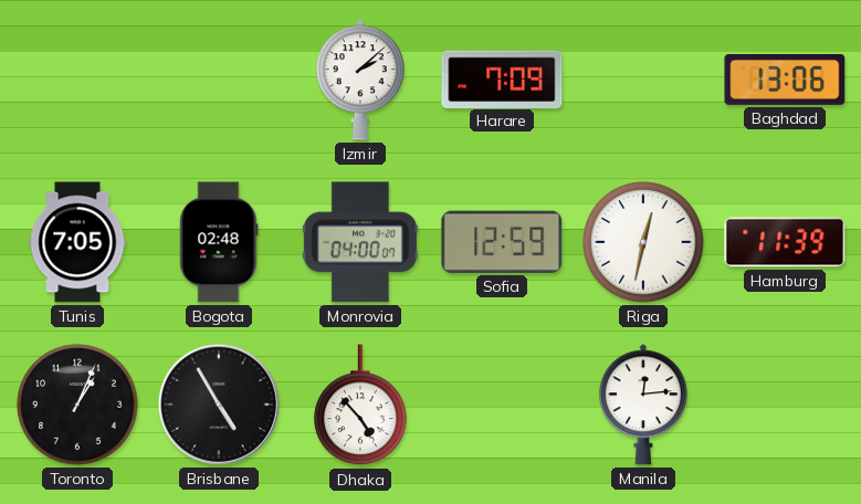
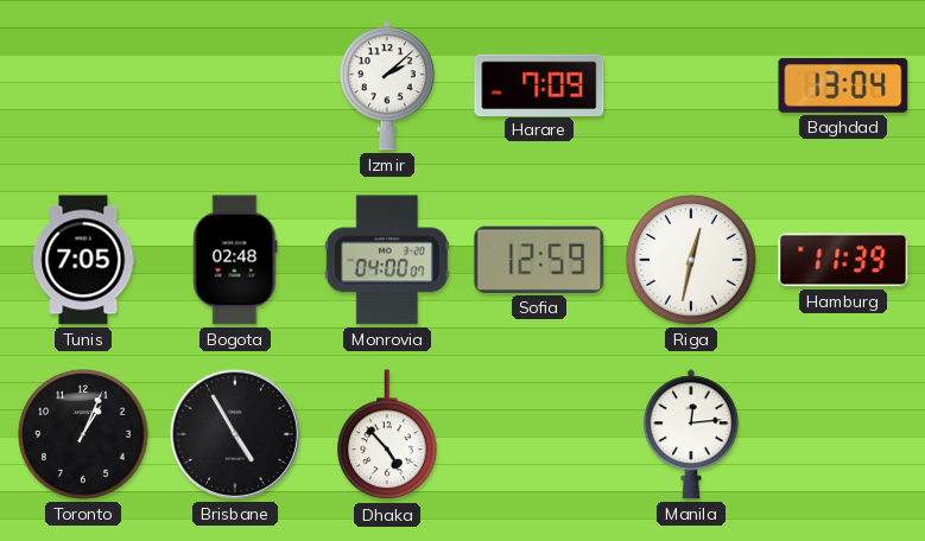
Baghdad: 13:06 -> 13:04 (843, 85)
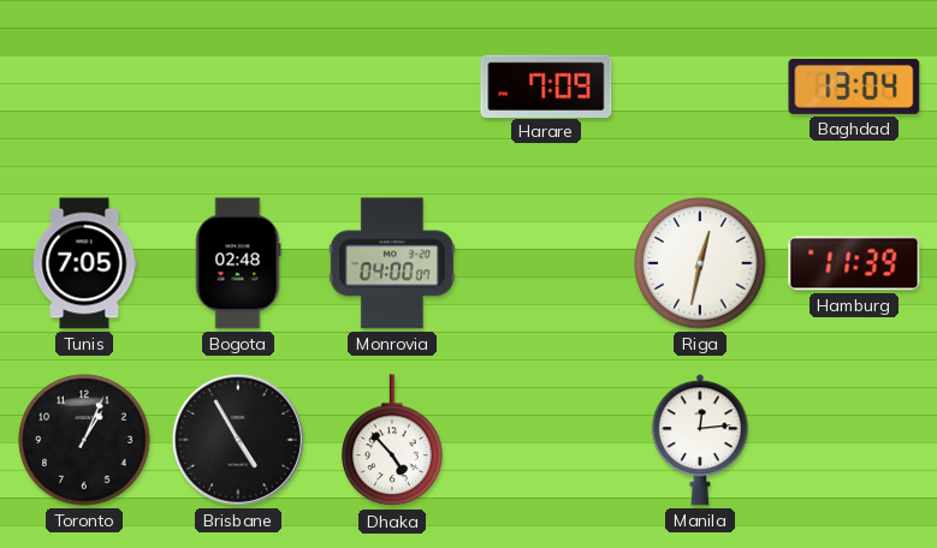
Izmir: 2:08 -> none (387, 85)
Sofia: 12:59 -> none (539, 260)
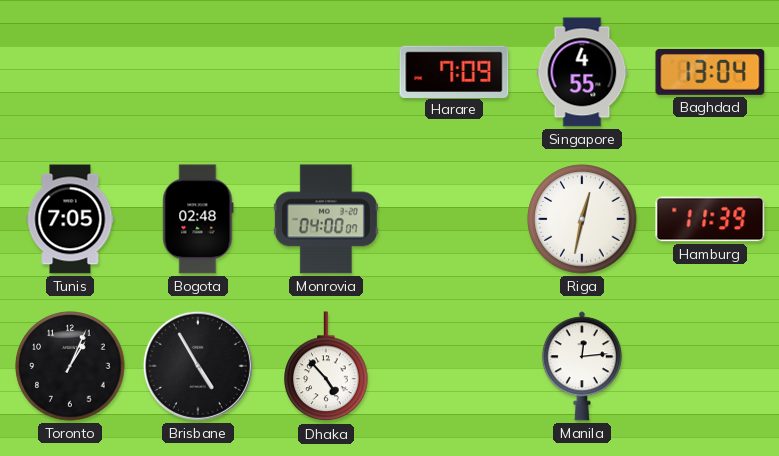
Singapore: none -> 4:55 (582, 72)
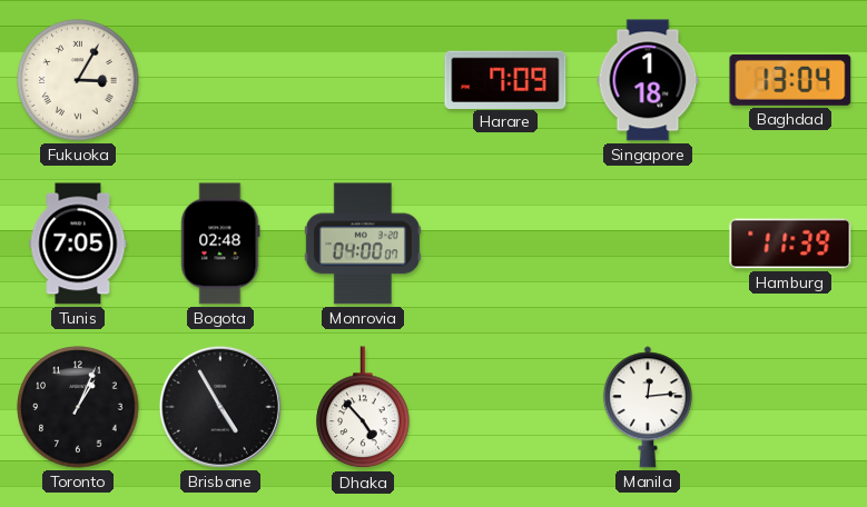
Fukuoka: none -> 3:05 (78, 80)
Singapore: 4:55 -> 1:18 (648, 80)
Riga: 12:32 -> none (582, 219)
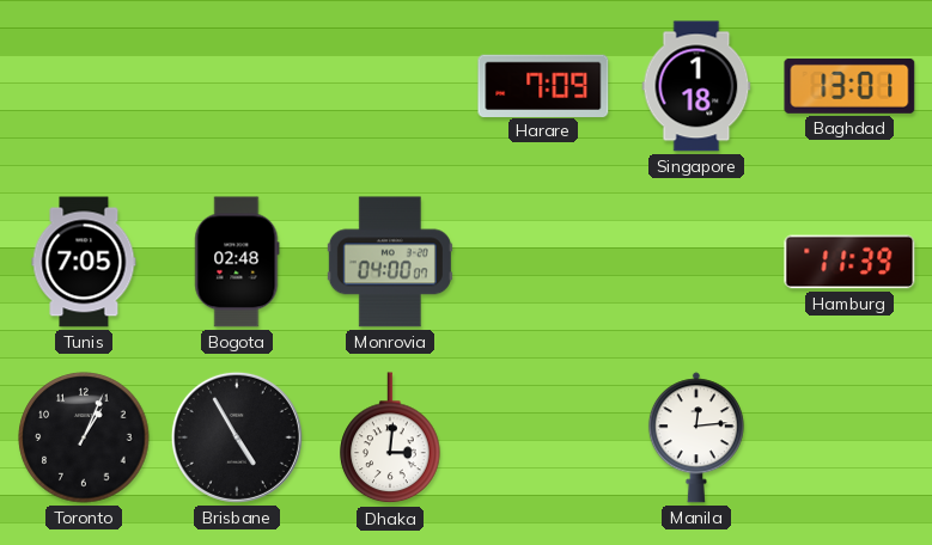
Fukuoka: 3:05 -> none (78, 80)
Baghdad: 13:04 -> 13:01 (849, 86)
Dhaka: 4:53 -> 3:01 (390, 439)
